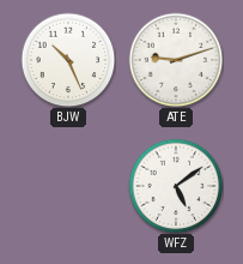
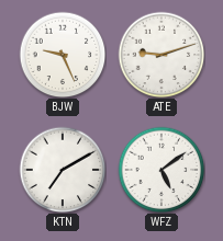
BJW: 10:26 -> 9:26 (63, 55)
KTN: none -> 7:10 (63, 170)
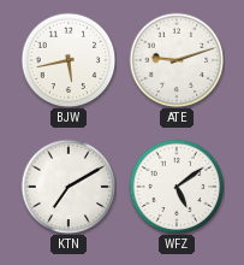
BJW: 9:26 -> 5:43 (69, 60)
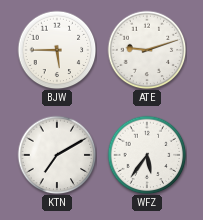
BJW: 5:43 -> 5:45 (57, 50)
WFZ: 5:09 -> 5:36 (147, 155)
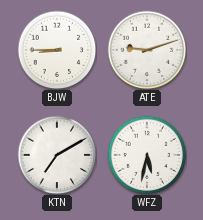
BJW: 5:45 -> 8:45 (57, 50)
WFZ: 5:36 -> 5:32 (147, 155)
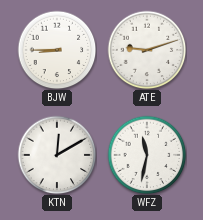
KTN: 7:10 -> 12:10 (57, 155)
WFZ: 5:32 -> 11:32 (147, 155)
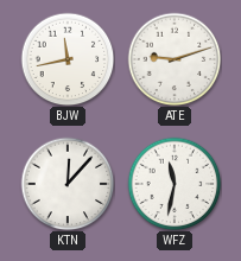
BJW: 8:45 -> 11:43 (68, 59)
KTN: 12:10 -> 12:07 (68, 184)
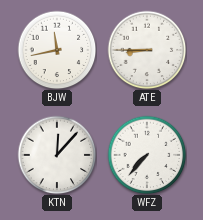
ATE: 9:12 -> 8:45 (147, 50)
WFZ: 11:32 -> 7:37 (147, 155)
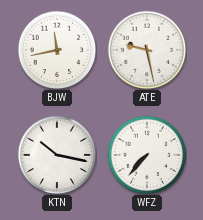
ATE: 8:45 -> 9:28 (147, 50)
KTN: 12:07 -> 10:17 (57, 155)
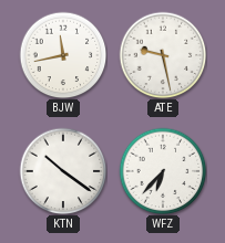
KTN: 10:17 -> 10:21 (63, 171)
WFZ: 7:37 -> 6:37 (163, 171)
